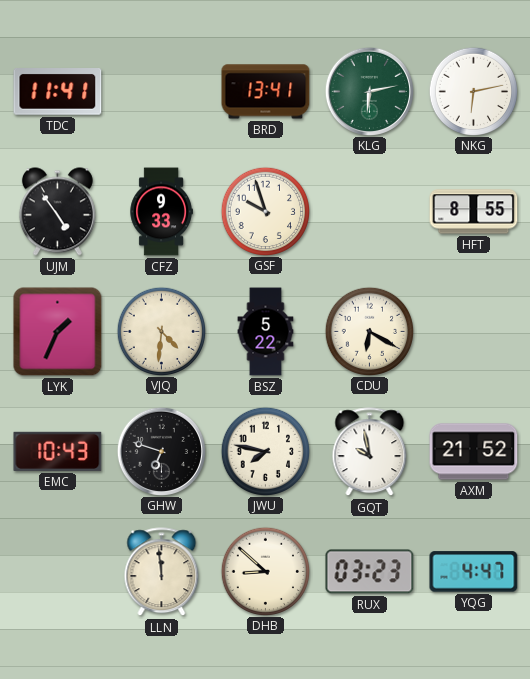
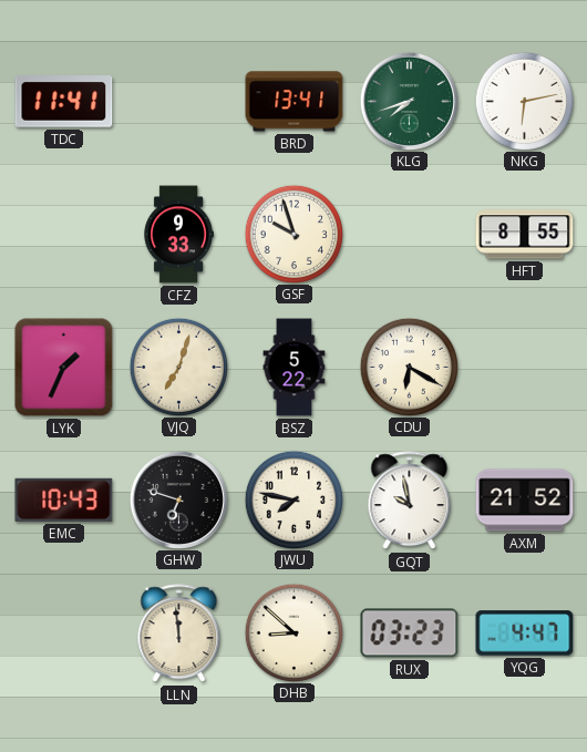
KLG: 6:13 -> 7:42 (409, 101)
UJM: 4:54 -> none (57, 212)
VJQ: 4:31 -> 7:03 (178, 367)
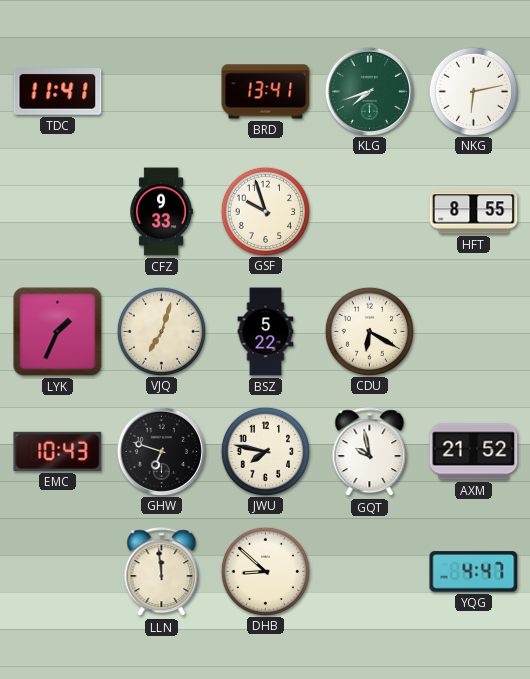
RUX: 03:23 -> none (410, 633)
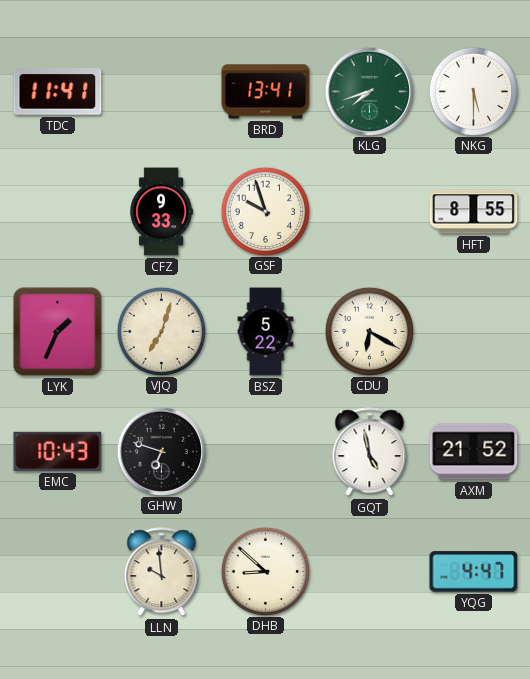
NKG: 6:13 -> 5:30 (473, 91)
JWU: 7:47 -> none (265, 451)
GQT: 9:58 -> 4:58 (370, 452)
LLN: 11:59 -> 9:59 (162, 572)
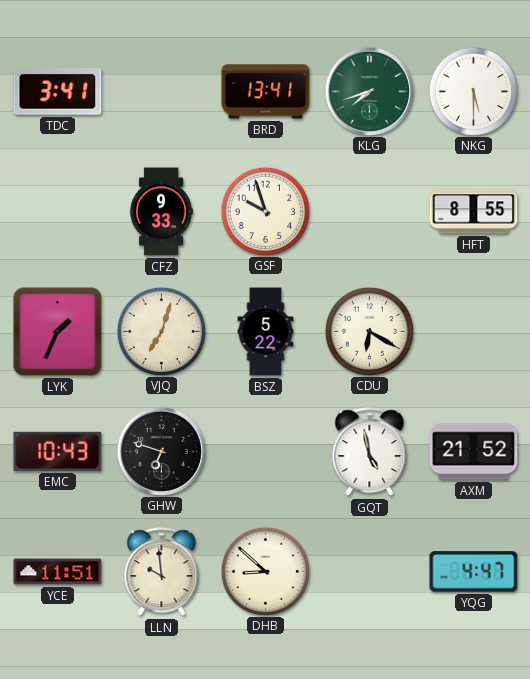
TDC: 11:41 -> 3:41 (58, 92)
YCE: none -> 11:51 (58, 572)
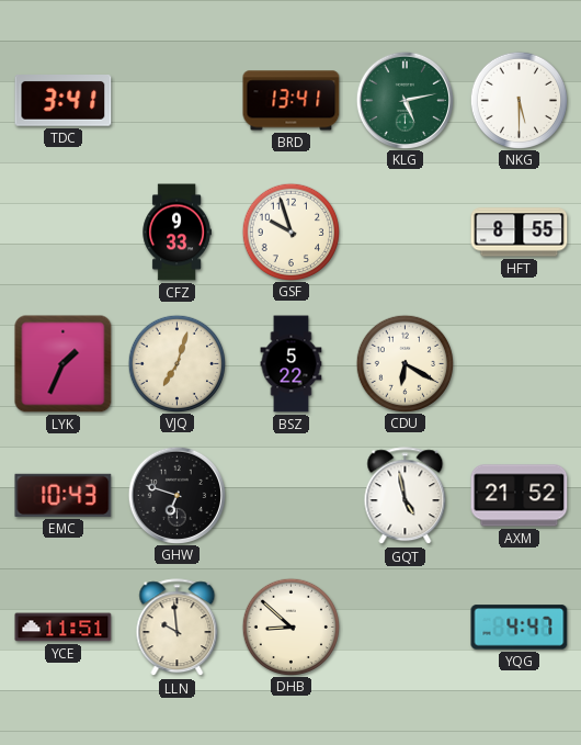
KLG: 7:42 -> 5:13 (405, 100)
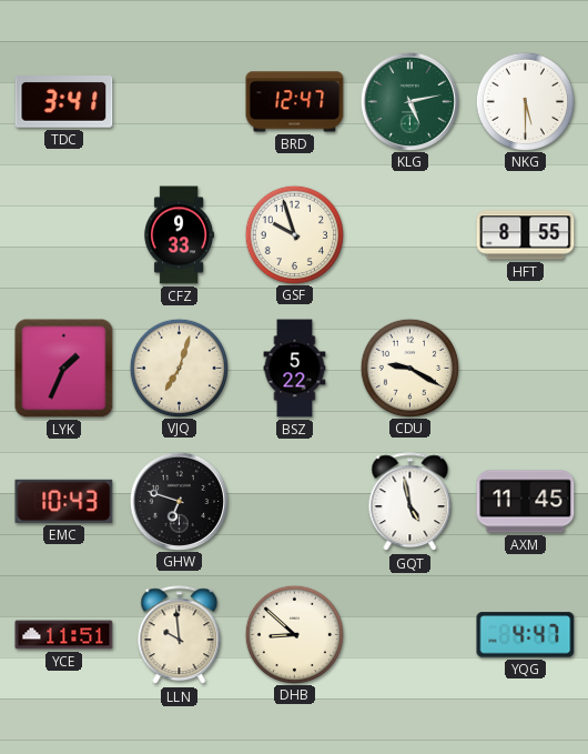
BRD: 13:41 -> 12:47 (295, 102)
CDU: 6:20 -> 9:20 (409, 368)
AXM: 21:52 -> 11:45 (526, 502)
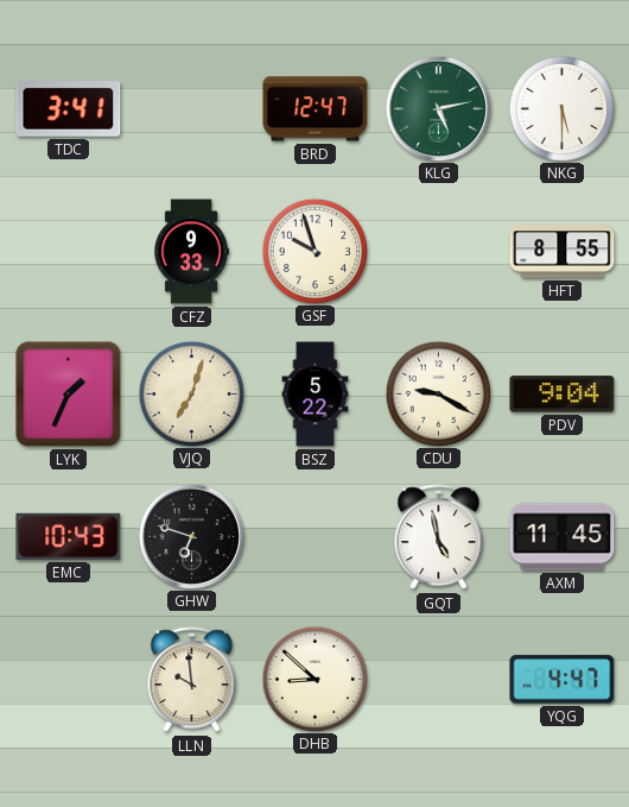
PDV: none -> 9:04 (563, 395)
YCE: 11:51 -> none (64, 635)
